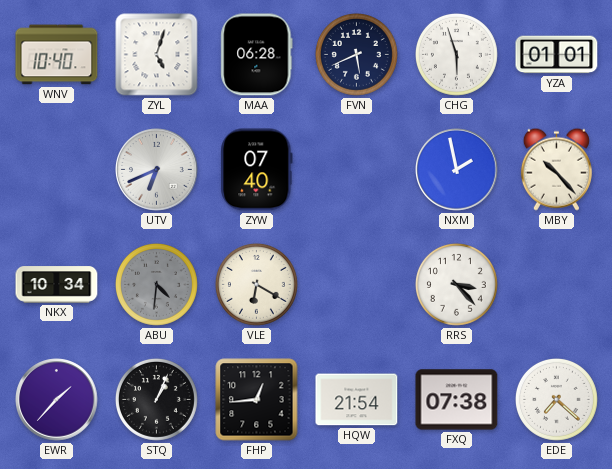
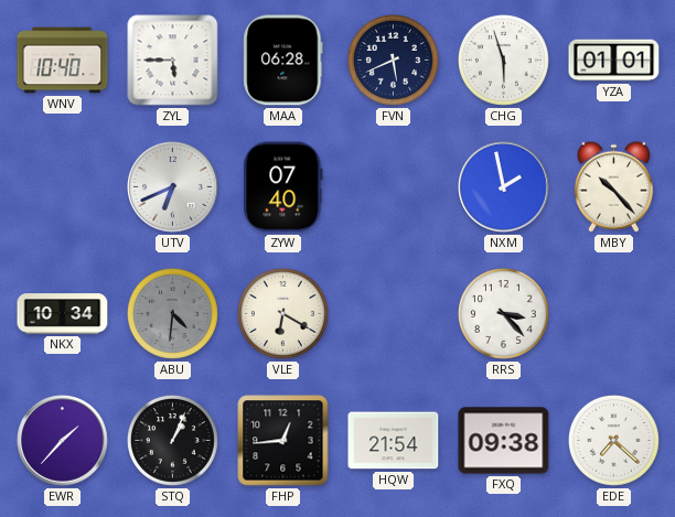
ZYL: 5:03 -> 5:45 (173, 61)
FXQ: 07:38 -> 09:38 (504, 441)
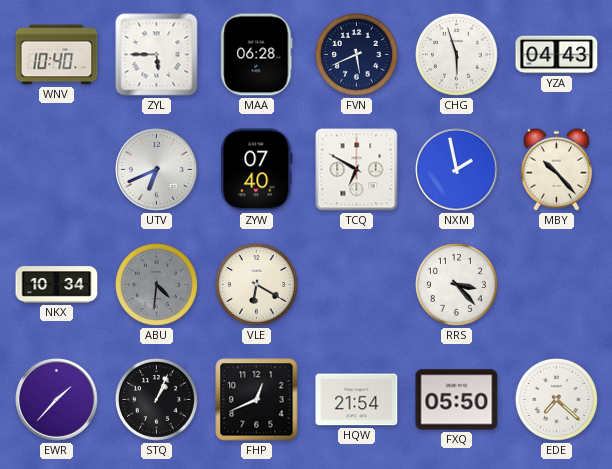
YZA: 01:01 -> 04:43 (557, 55)
TCQ: none -> 6:50 (357, 170)
FHP: 12:44 -> 12:41 (257, 400)
FXQ: 09:38 -> 05:50 (457, 400)
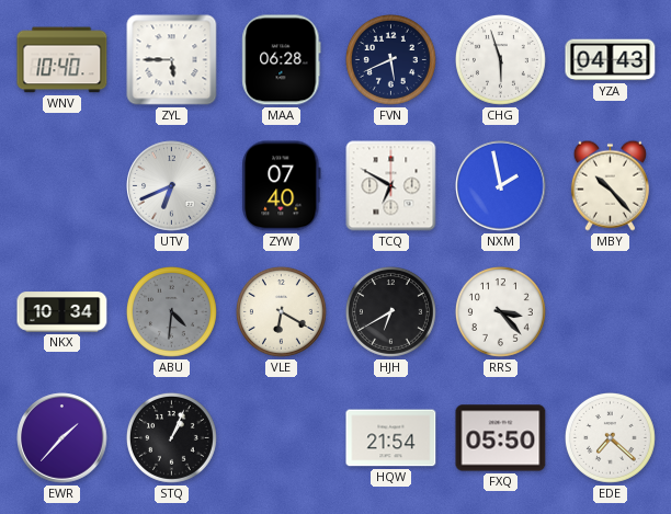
HJH: none -> 6:40 (390, 311)
FHP: 12:41 -> none (257, 400)
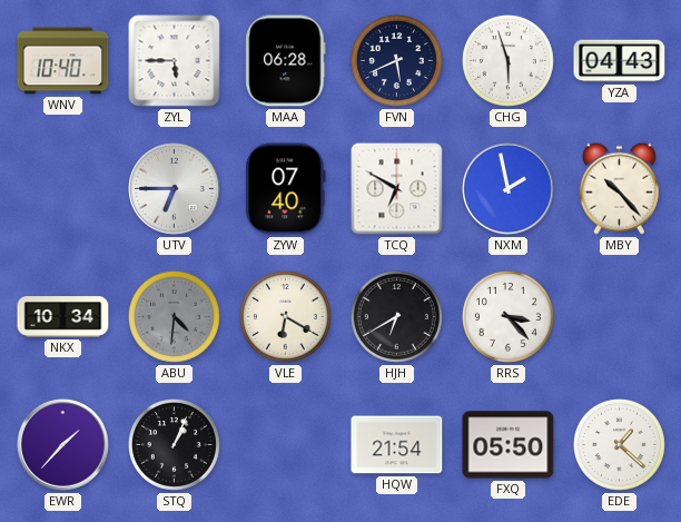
UTV: 6:41 -> 6:45 (175, 189)
EDE: 7:22 -> 1:22 (619, 444)
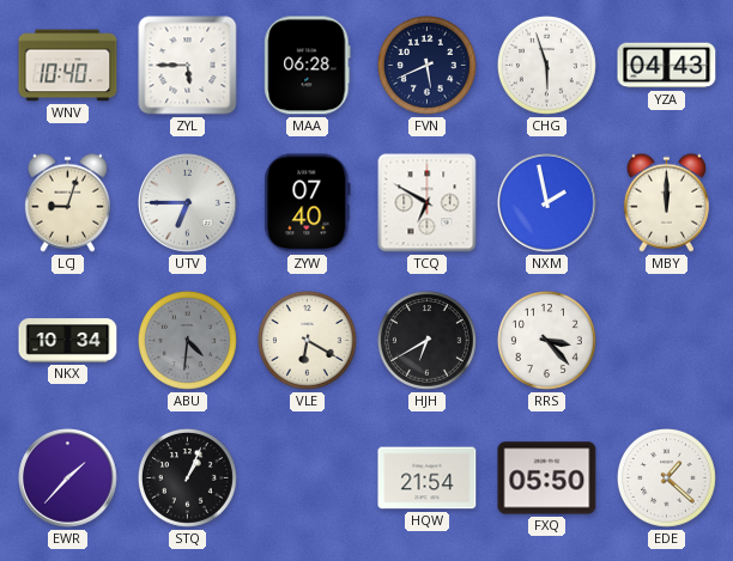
LCJ: none -> 9:03 (67, 202)
MBY: 10:23 -> 12:00 (666, 202)
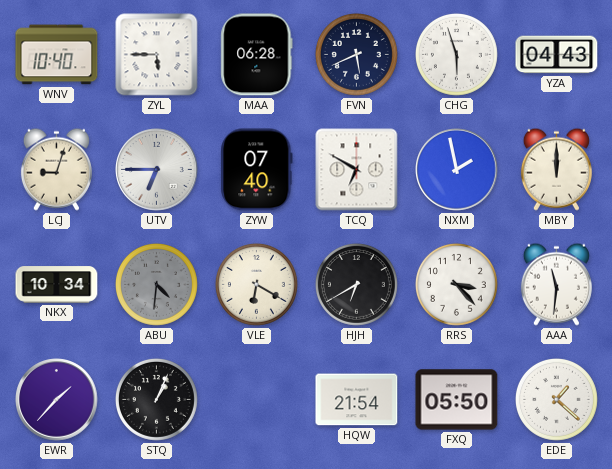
AAA: none -> 11:31 (556, 284)
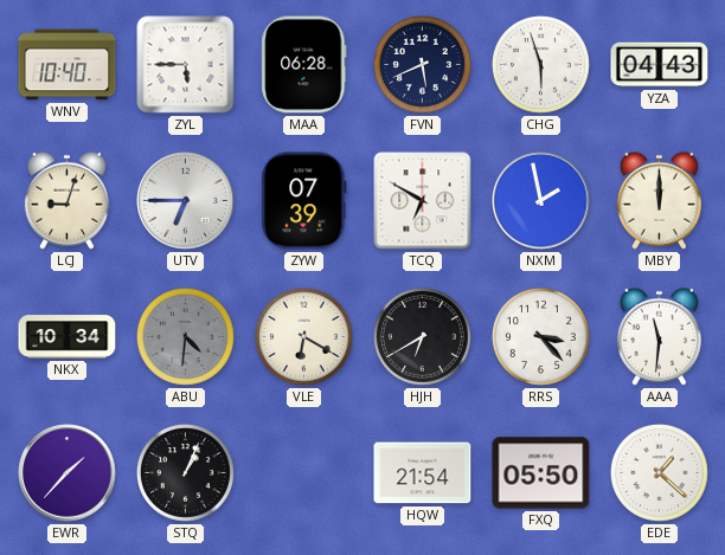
ZYW: 07:40 -> 07:39 (304, 201)
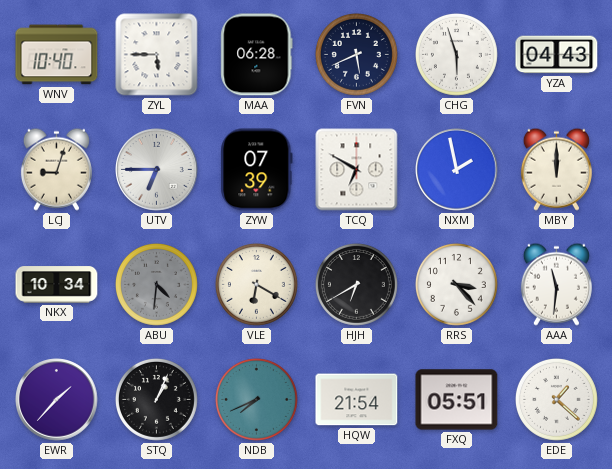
NDB: none -> 7:41 (256, 399)
FXQ: 05:50 -> 05:51 (457, 400)
